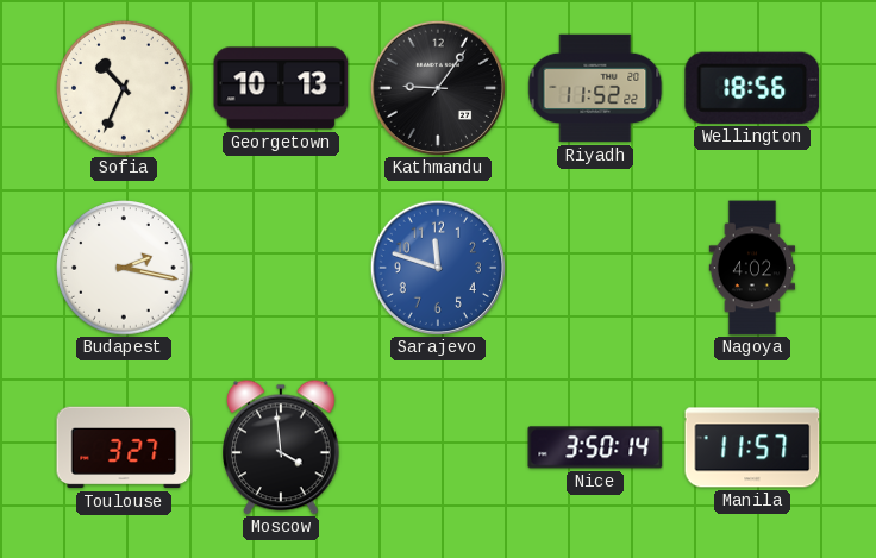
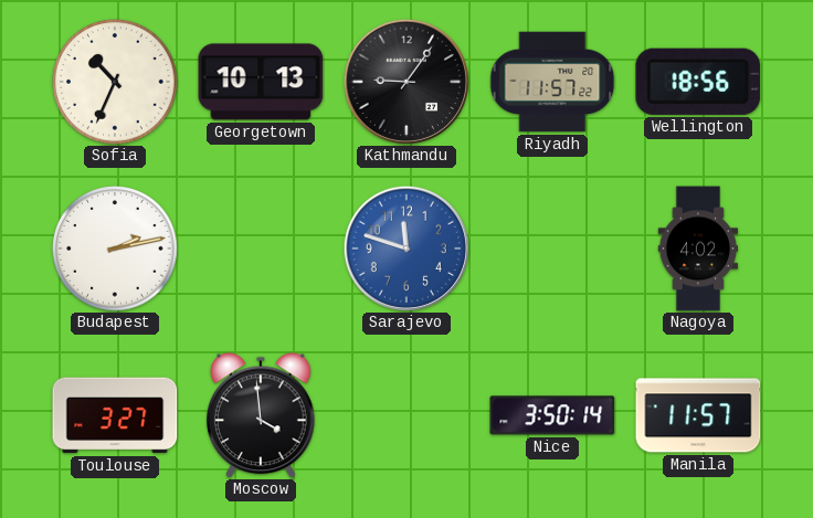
Riyadh: 11:52 -> 11:57 (552, 82)
Budapest: 2:17 -> 2:13 (115, 249)
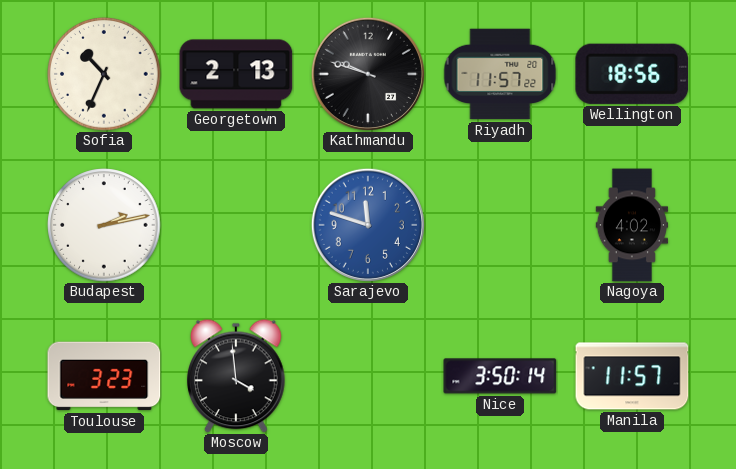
Georgetown: 10:13 -> 2:13 (236, 74)
Kathmandu: 9:06 -> 9:48 (368, 74)
Toulouse: 3:27 -> 3:23 (104, 376)
